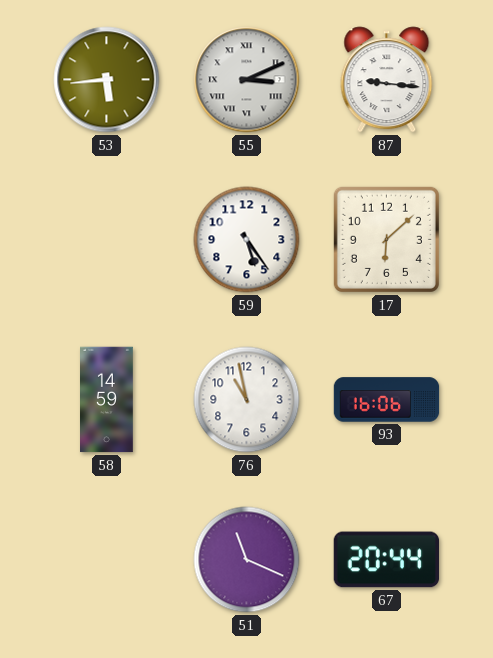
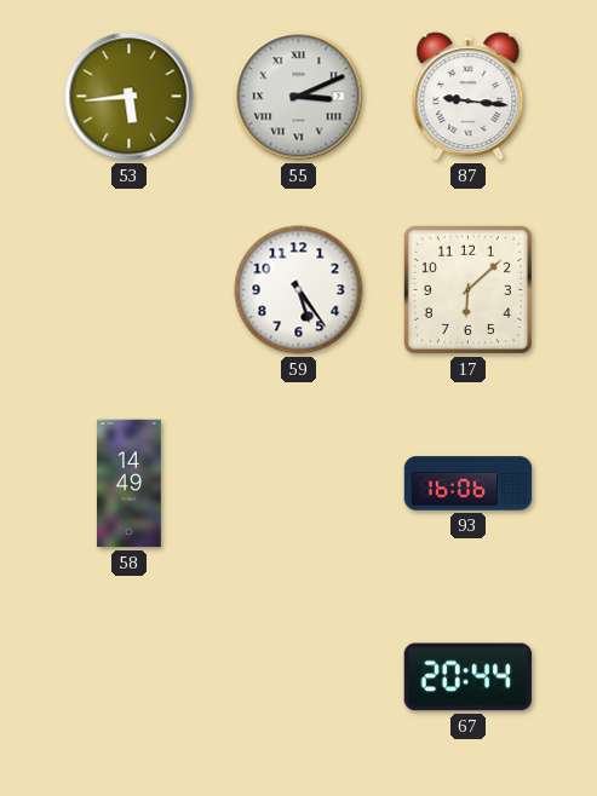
58: 14:59 -> 14:49 (130, 484)
76: 10:58 -> none (247, 400)
51: 11:19 -> none (247, 560)
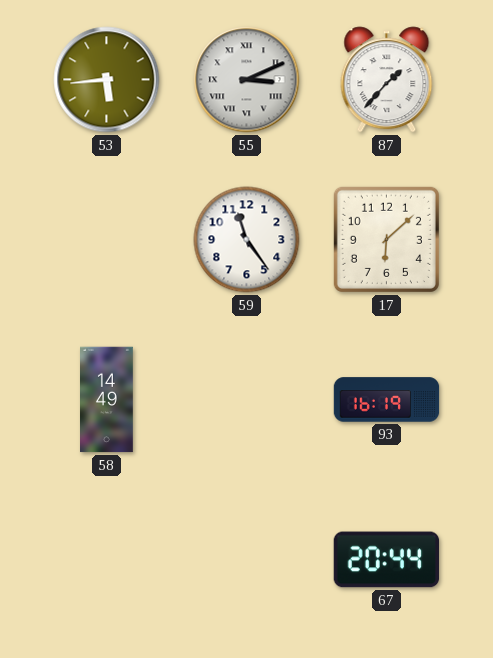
87: 9:16 -> 1:37 (387, 80)
59: 5:24 -> 11:24 (247, 240)
93: 16:06 -> 16:19 (387, 400)
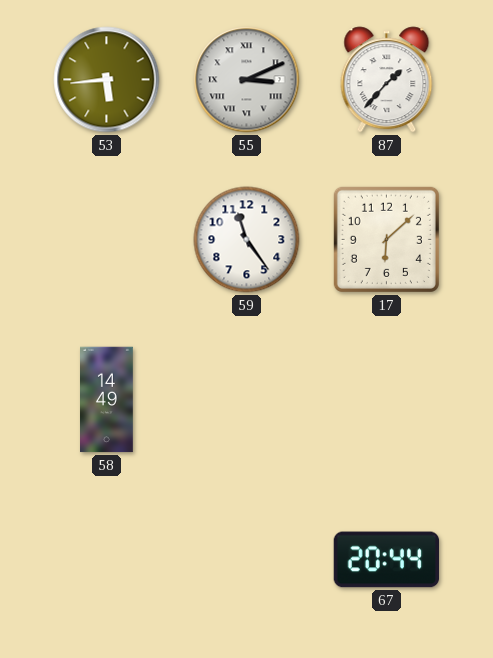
93: 16:19 -> none (387, 400)
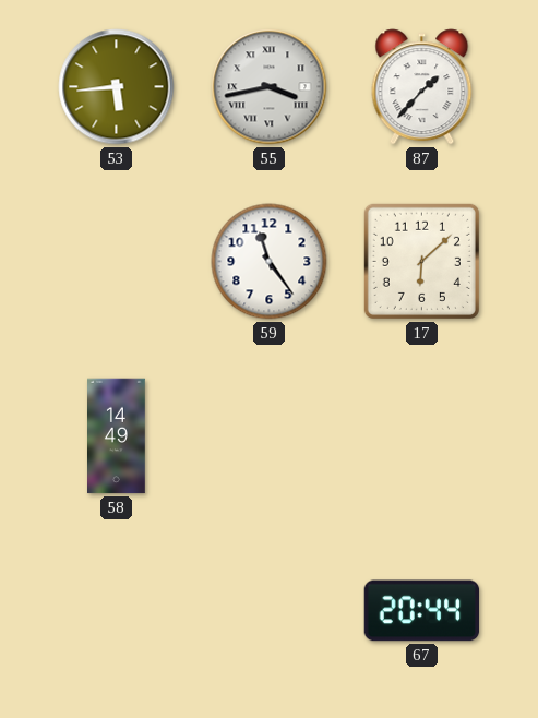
55: 3:11 -> 3:43 (270, 87)
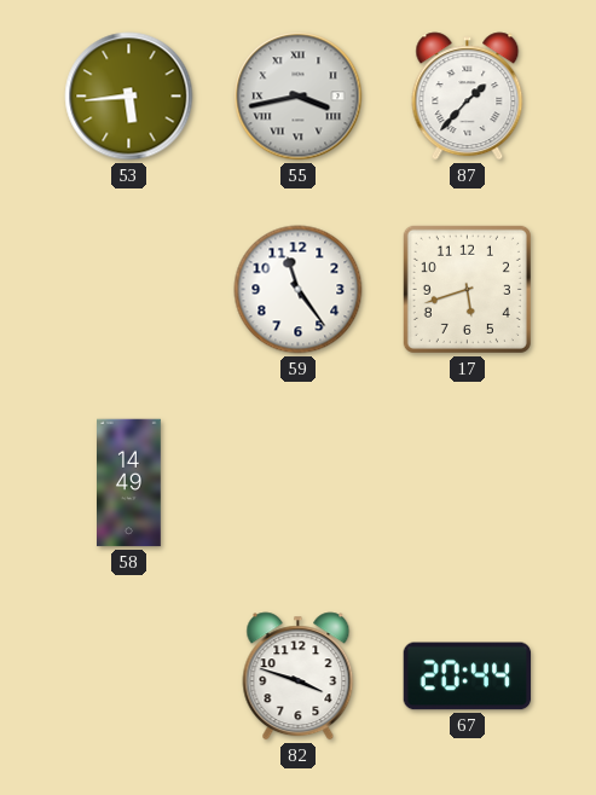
17: 6:08 -> 5:42 (467, 289)
82: none -> 3:48 (299, 677)
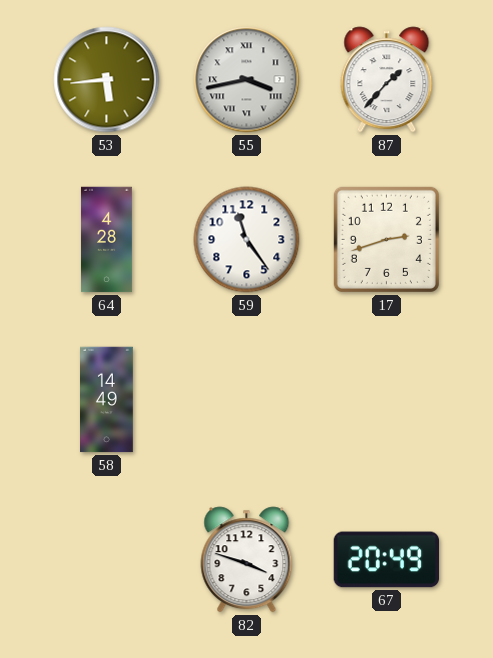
64: none -> 4:28 (106, 240)
17: 5:42 -> 2:42 (386, 239)
67: 20:44 -> 20:49 (387, 560)
